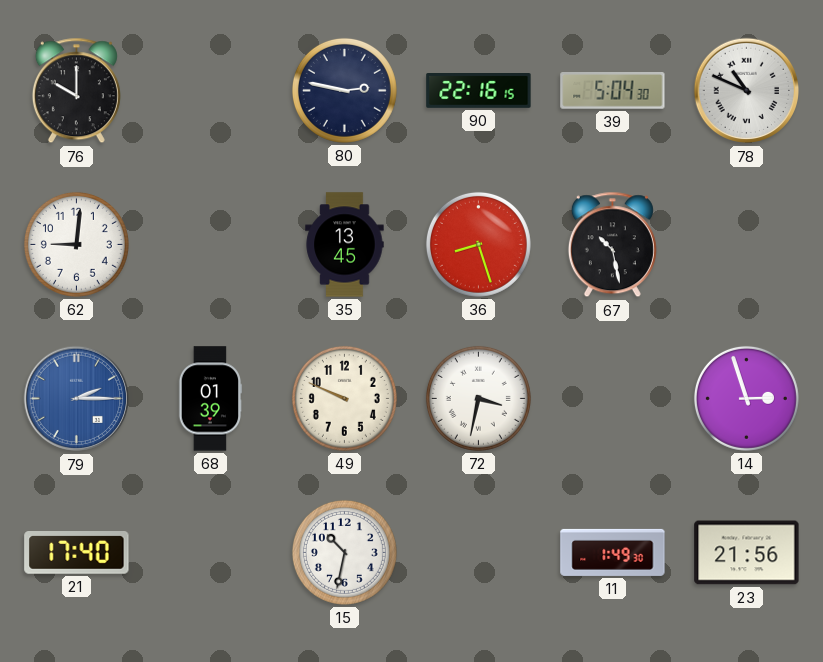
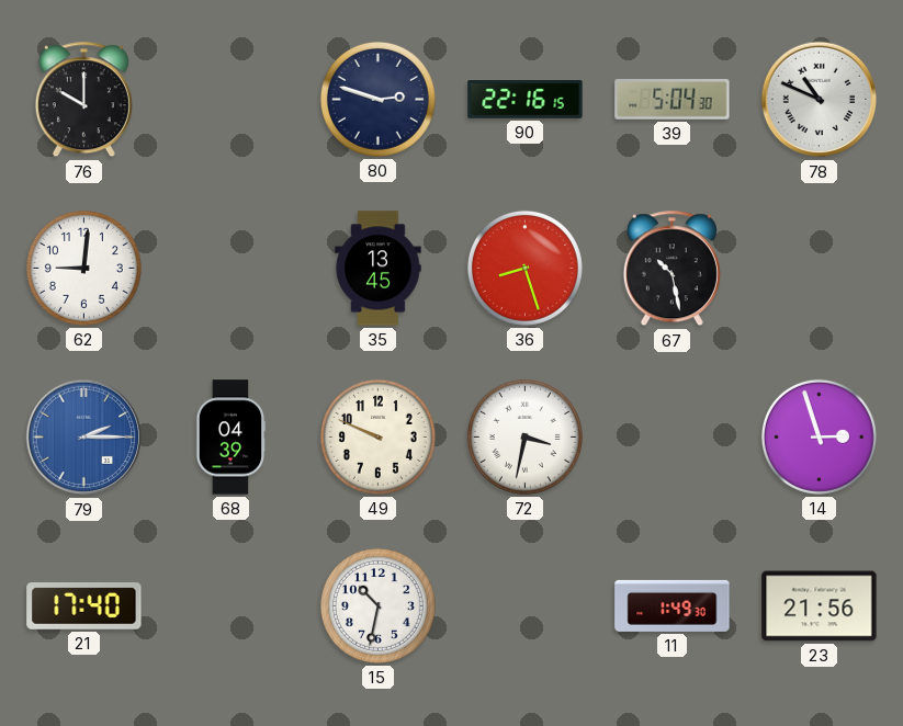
80: 2:47 -> 2:48 (377, 99)
68: 01:39 -> 04:39 (230, 438)
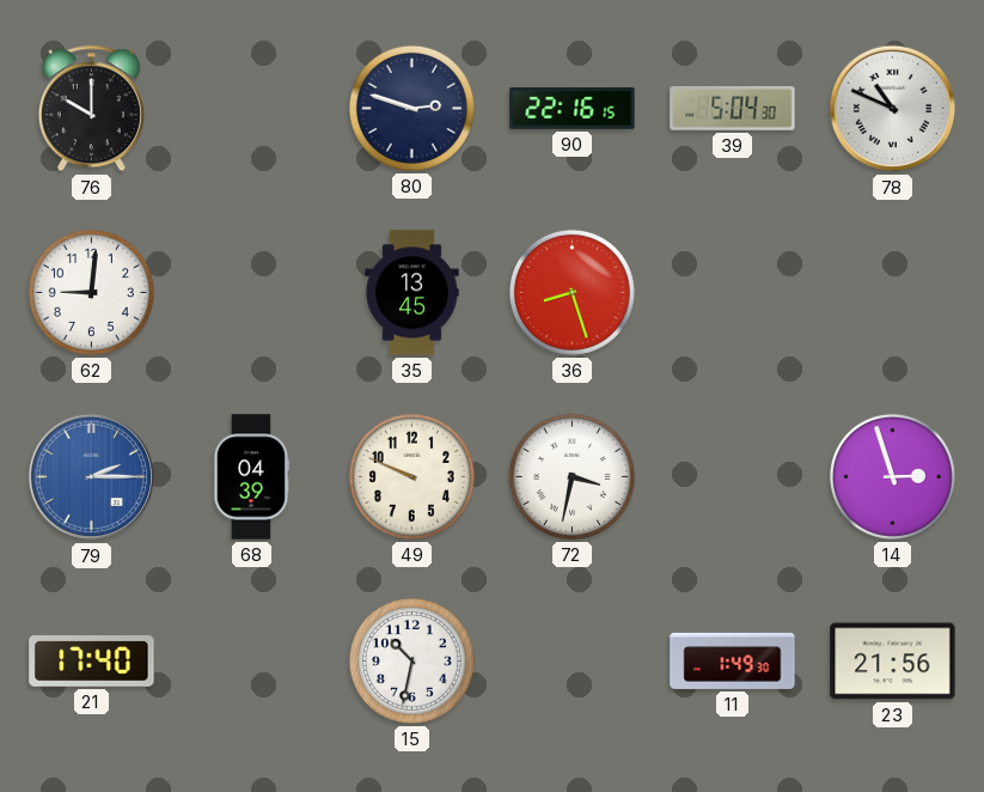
67: 10:28 -> none (671, 269)
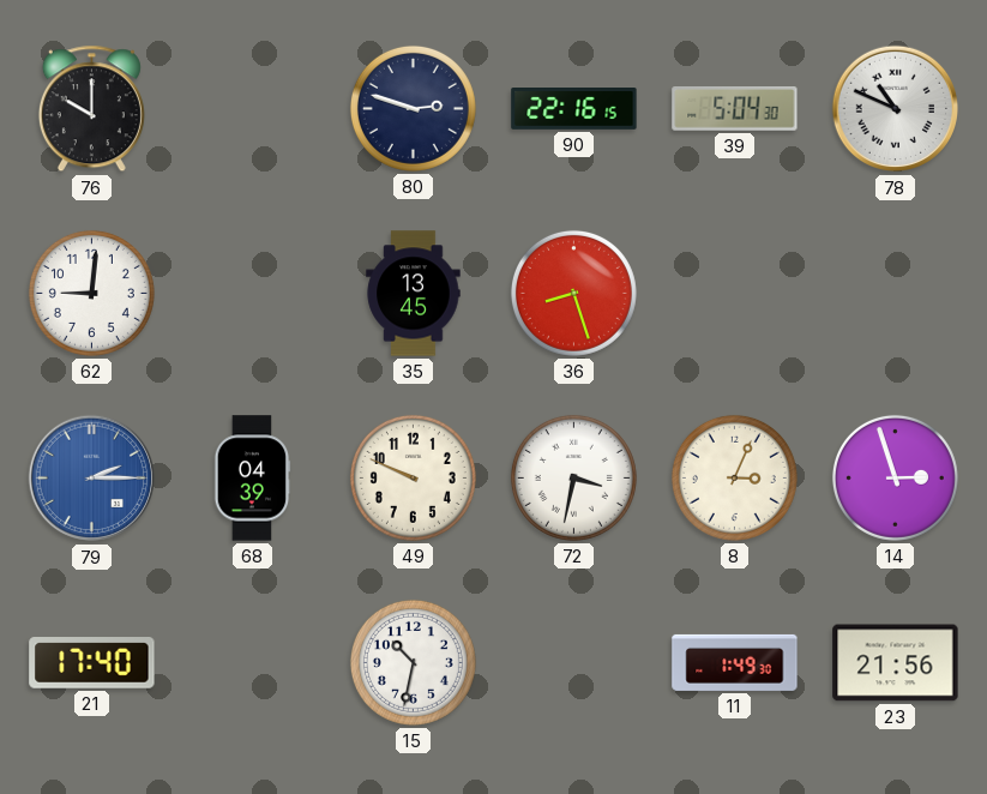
8: none -> 3:04 (734, 477)
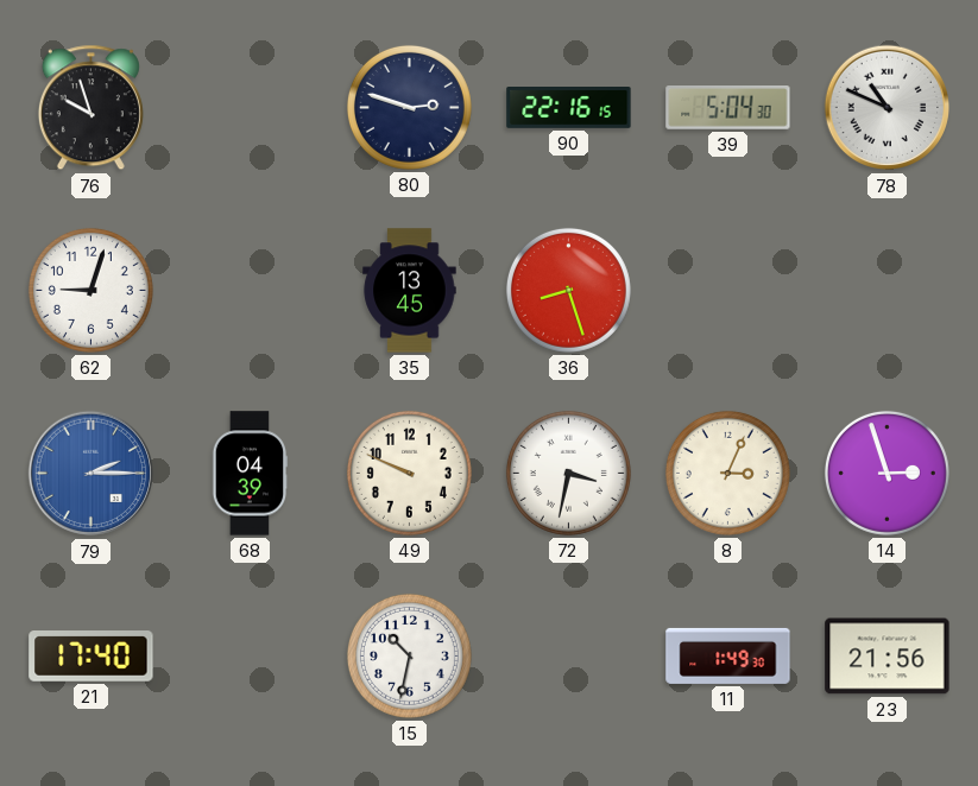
76: 10:00 -> 9:57 (90, 108)
62: 9:01 -> 9:03 (90, 290)
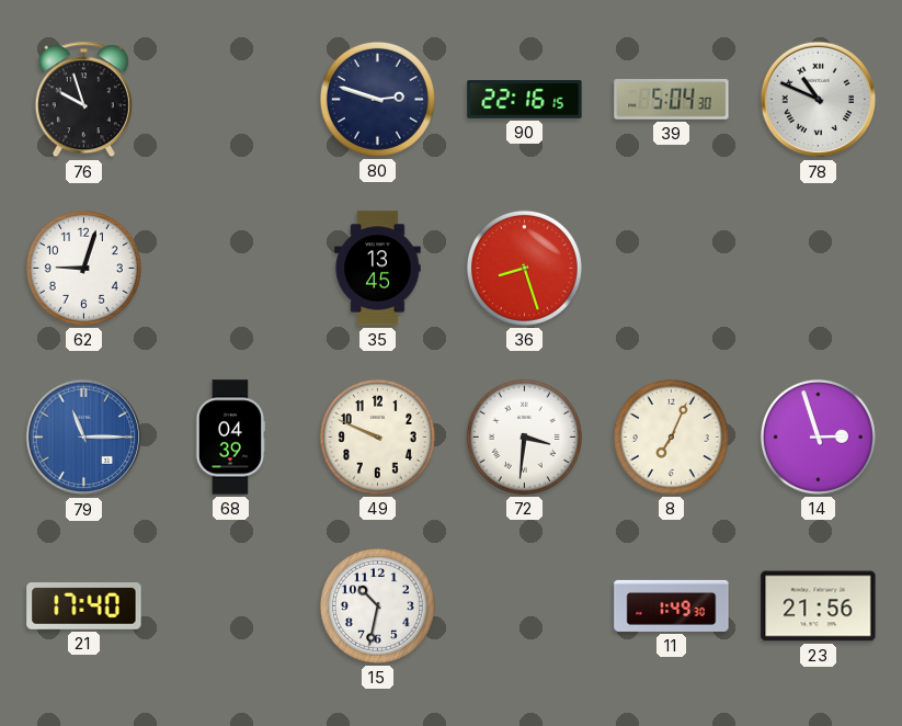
79: 2:15 -> 11:15 (84, 438)
72: 3:32 -> 3:31 (524, 436)
8: 3:04 -> 7:04 (671, 436)
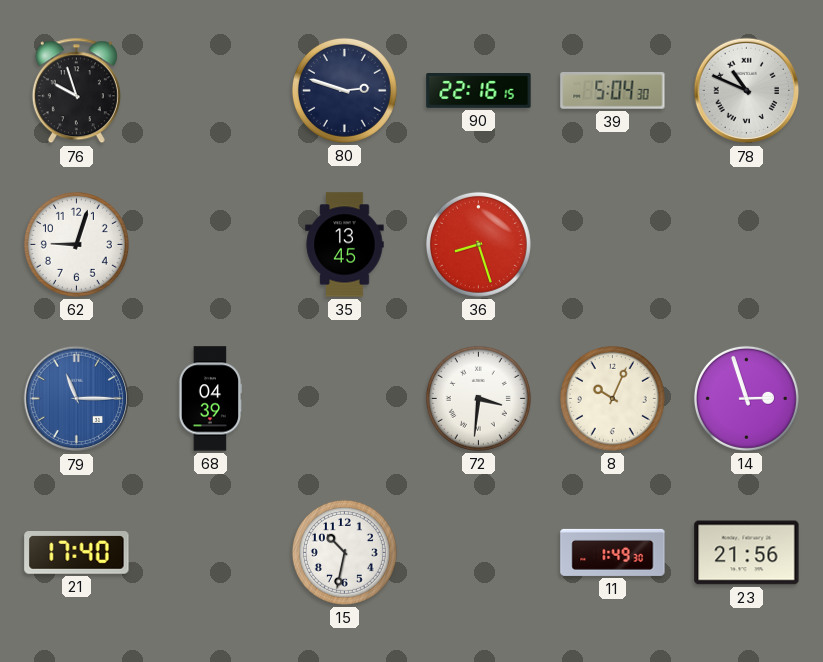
49: 9:49 -> none (377, 436)
8: 7:04 -> 10:04 (612, 398)
